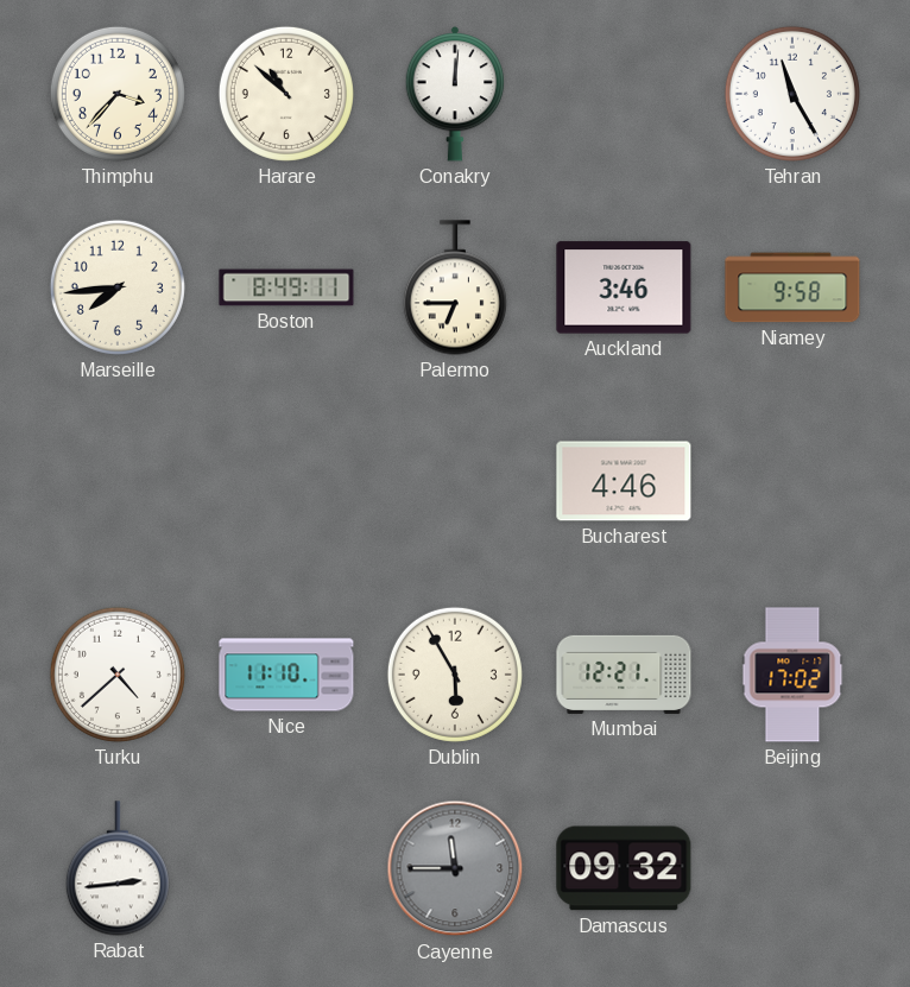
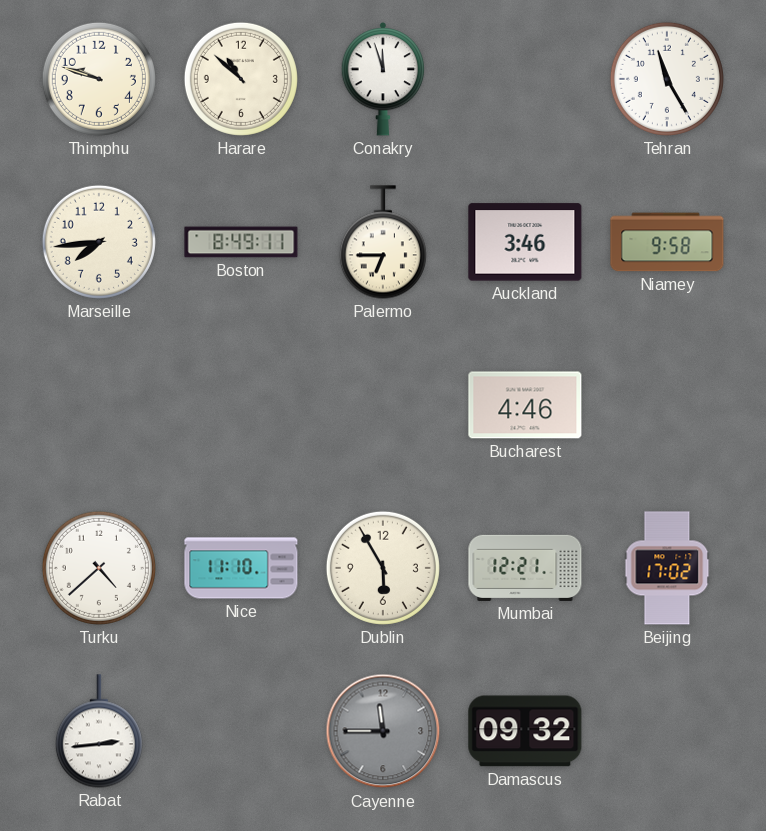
Thimphu: 3:37 -> 9:48 (99, 79)
Conakry: 12:01 -> 11:57 (383, 79)
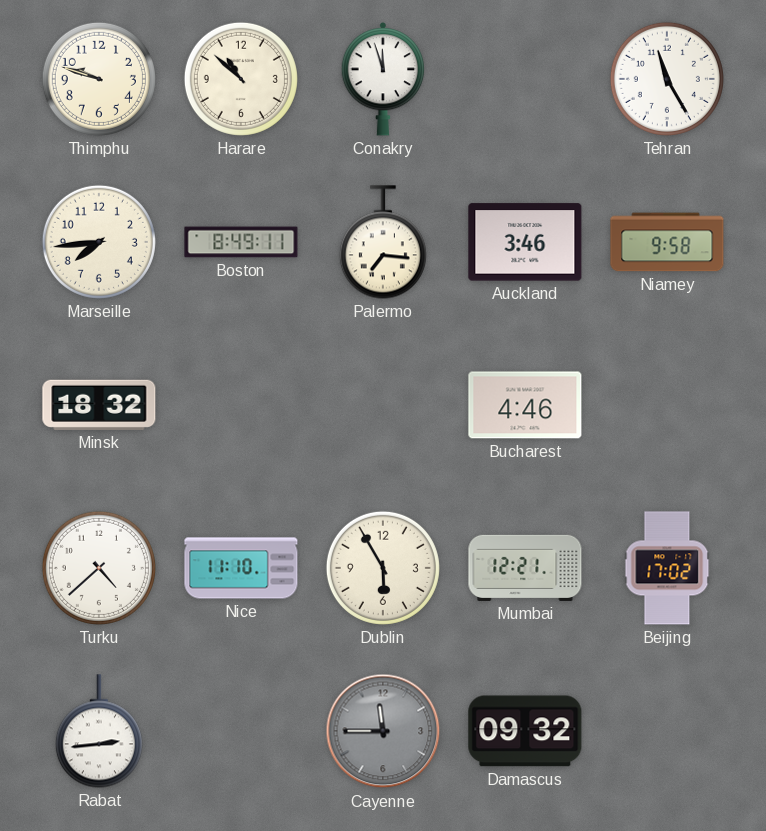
Palermo: 6:45 -> 7:16 (383, 242)
Minsk: none -> 18:32 (99, 405)
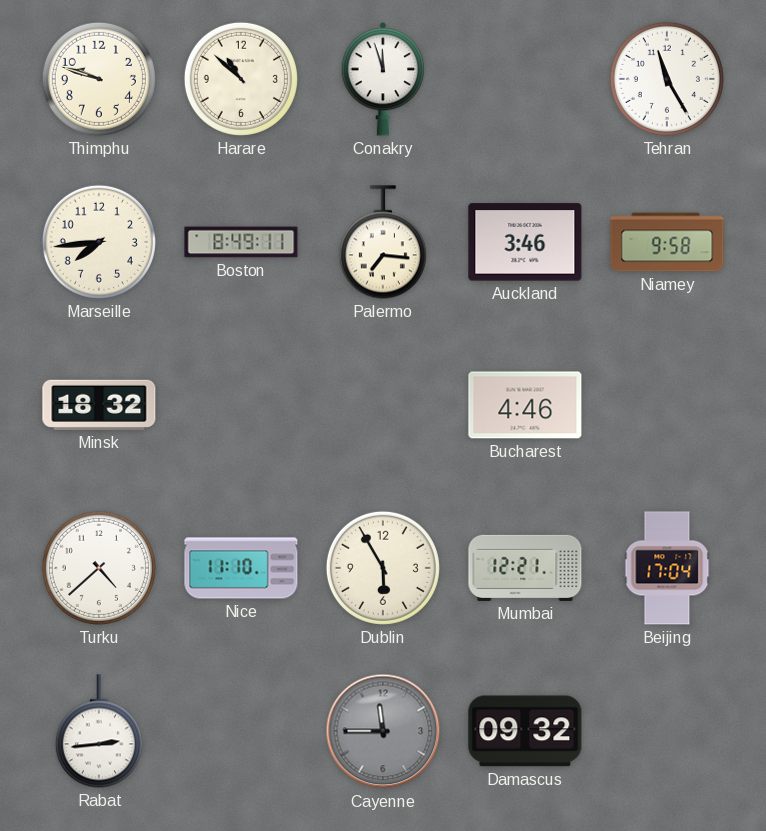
Beijing: 17:02 -> 17:04 (667, 568)
